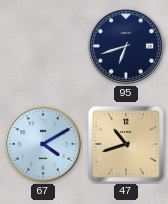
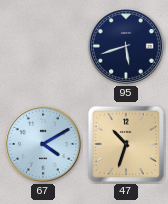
95: 6:42 -> 5:42 (127, 47)
47: 10:42 -> 10:33 (126, 144)
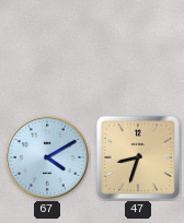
95: 5:42 -> none (127, 47)
47: 10:33 -> 8:33 (138, 157)
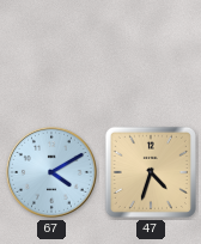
47: 8:33 -> 4:33 (151, 172)
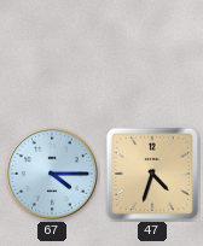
67: 4:10 -> 4:15 (53, 175)
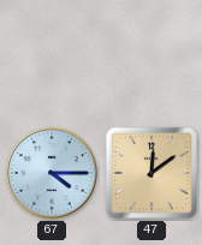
47: 4:33 -> 12:09 (151, 173)
